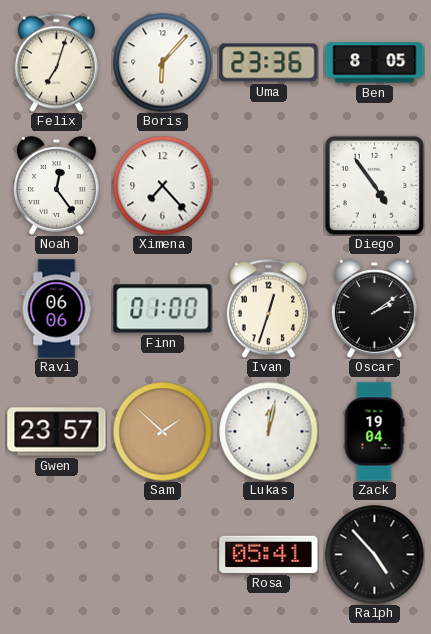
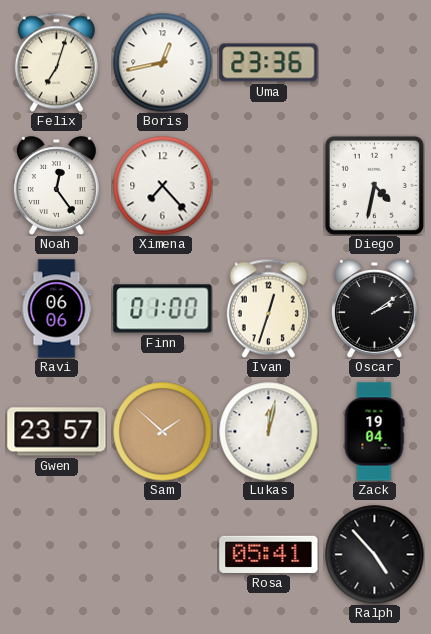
Boris: 6:07 -> 12:43 (163, 63)
Ben: 8:05 -> none (375, 63)
Diego: 4:54 -> 4:32 (374, 185)
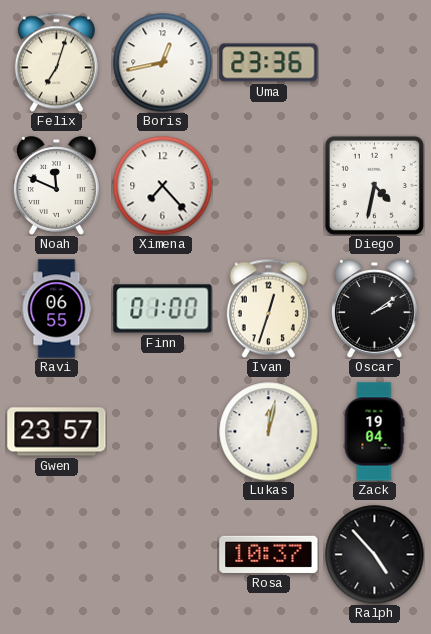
Noah: 12:24 -> 11:49 (56, 186)
Ravi: 06:06 -> 06:55 (57, 309)
Sam: 1:52 -> none (163, 432)
Rosa: 05:41 -> 10:37 (269, 554)
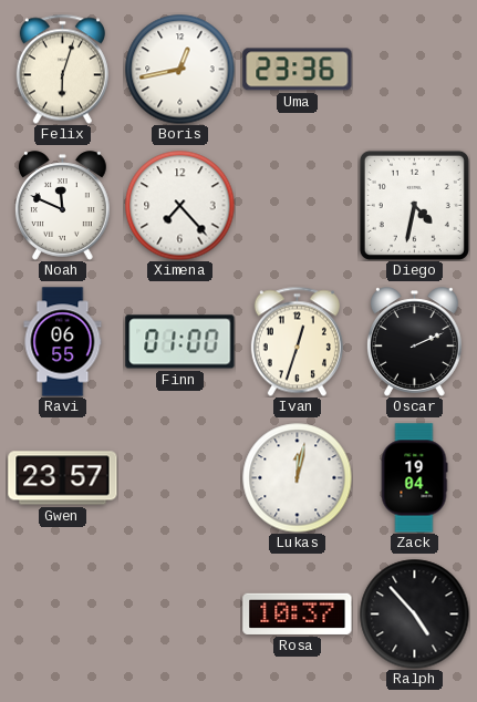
Felix: 7:03 -> 6:03 (62, 69)
Oscar: 2:09 -> 2:11 (414, 342)
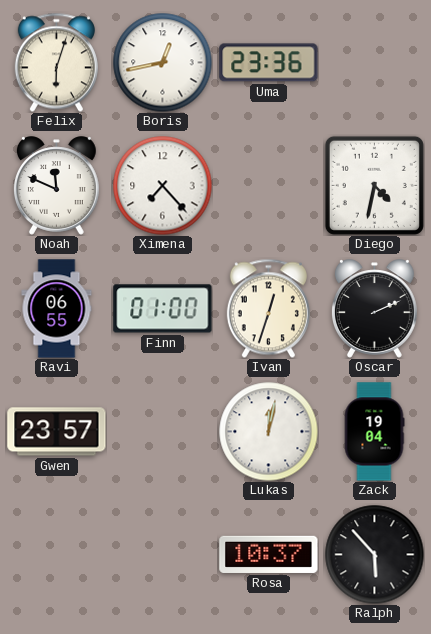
Ralph: 4:53 -> 5:53 (375, 555)
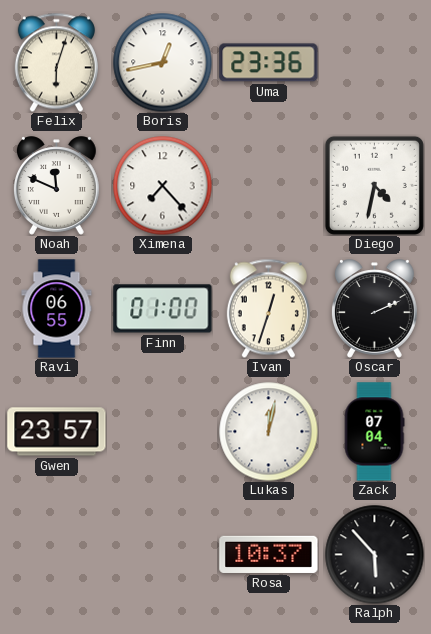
Zack: 19:04 -> 07:04 (374, 432)
